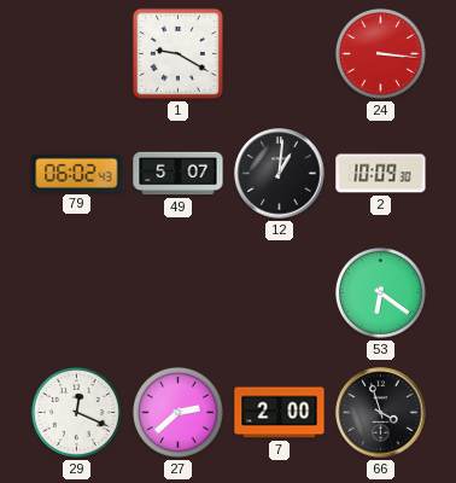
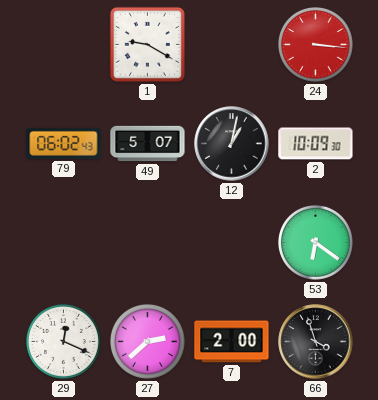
12: 1:01 -> 1:02 (232, 144)
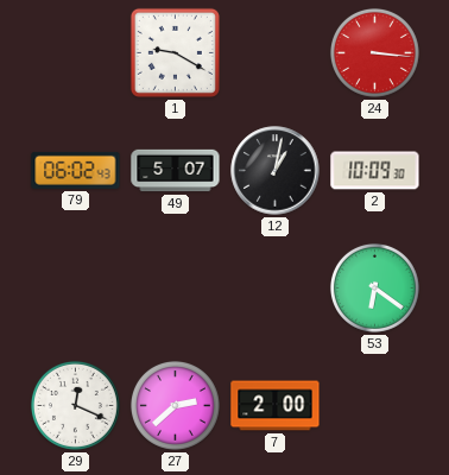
66: 3:57 -> none (316, 342)
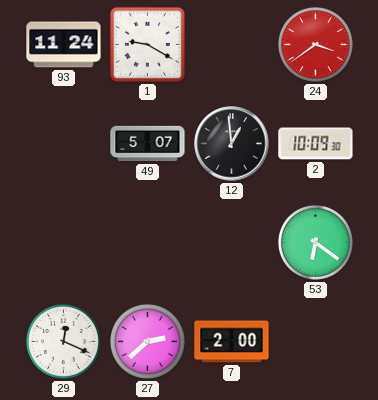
93: none -> 11:24 (64, 45)
24: 3:16 -> 3:39 (315, 44)
79: 06:02 -> none (76, 170)
12: 1:02 -> 12:59 (232, 144)
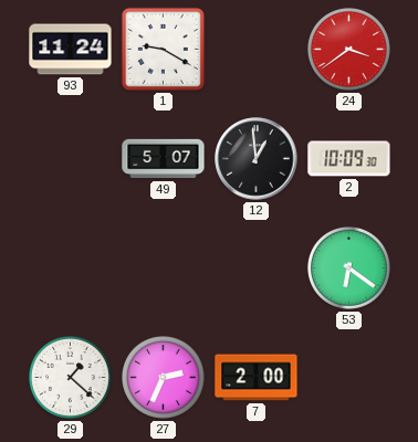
29: 12:19 -> 1:22 (70, 377)
27: 2:38 -> 2:34 (163, 377)
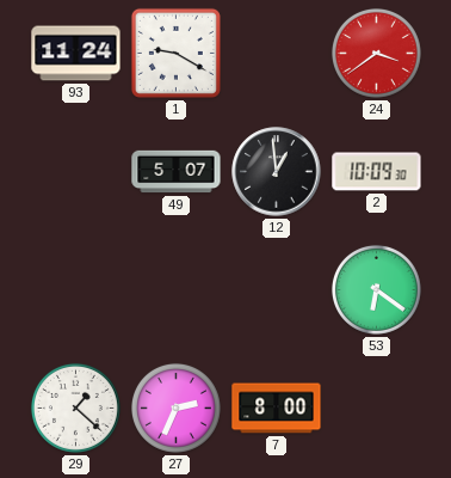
7: 2:00 -> 8:00 (277, 409)
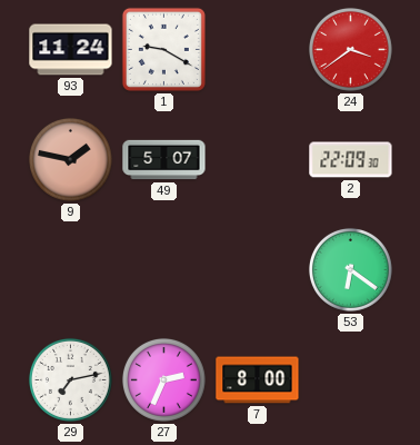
9: none -> 1:47 (70, 159)
12: 12:59 -> none (277, 172)
2: 10:09 -> 22:09 (351, 160)
29: 1:22 -> 7:13 (70, 379)
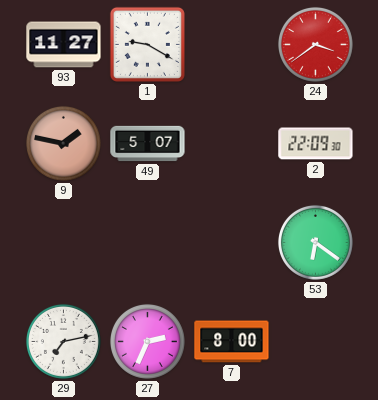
93: 11:24 -> 11:27 (64, 45)
